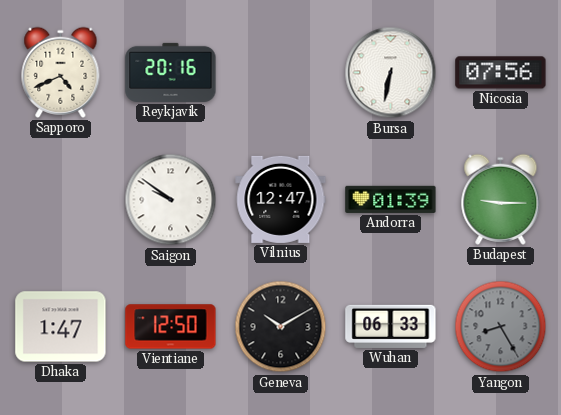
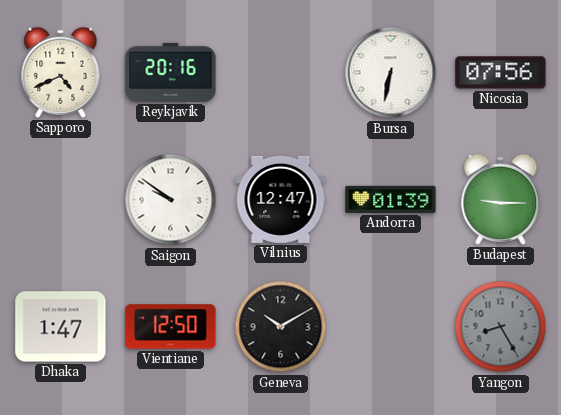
Wuhan: 06:33 -> none (391, 326)
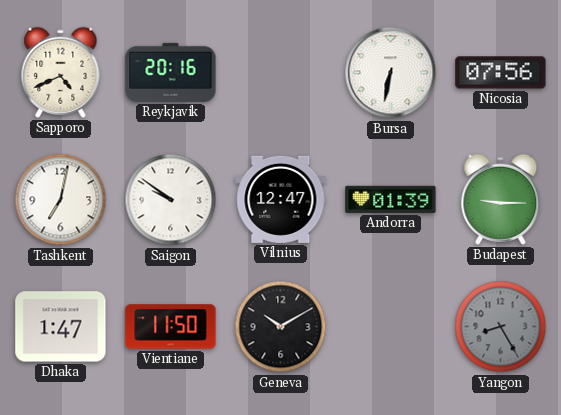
Tashkent: none -> 7:02 (61, 200)
Vientiane: 12:50 -> 11:50 (171, 327)
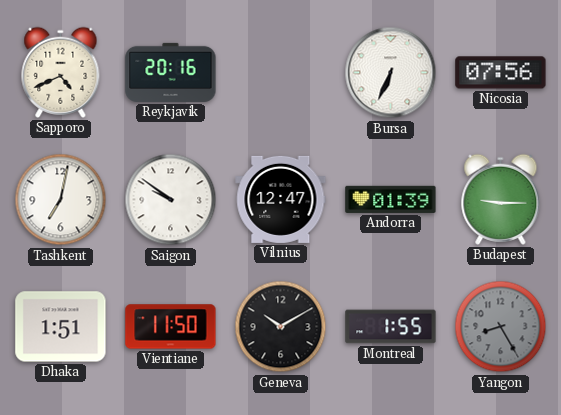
Bursa: 6:32 -> 6:34 (391, 73)
Dhaka: 1:47 -> 1:51 (61, 327)
Montreal: none -> 1:55 (391, 327)
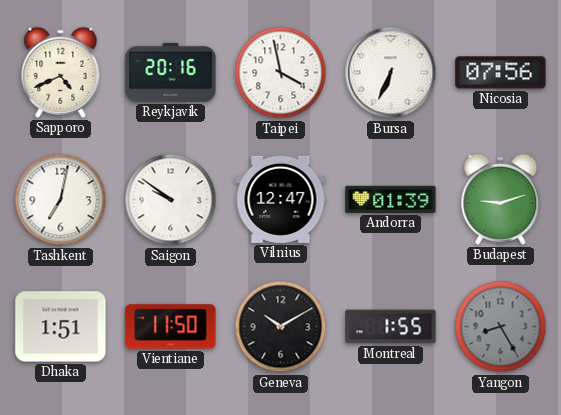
Taipei: none -> 3:58 (281, 73)
Budapest: 9:15 -> 9:12 (501, 199)
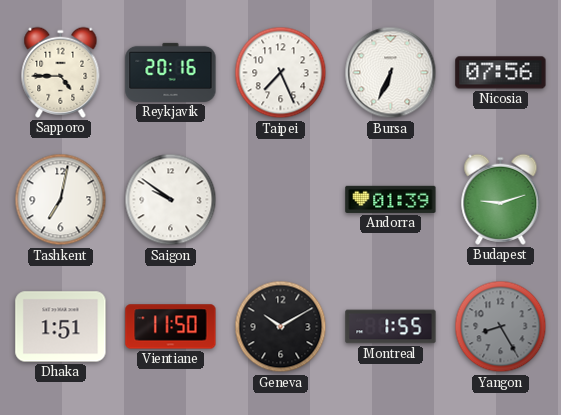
Sapporo: 4:41 -> 4:45 (61, 72)
Taipei: 3:58 -> 7:26 (281, 73)
Vilnius: 12:47 -> none (281, 199)
